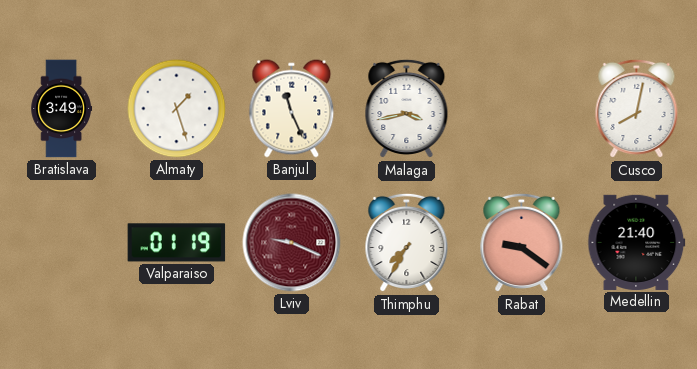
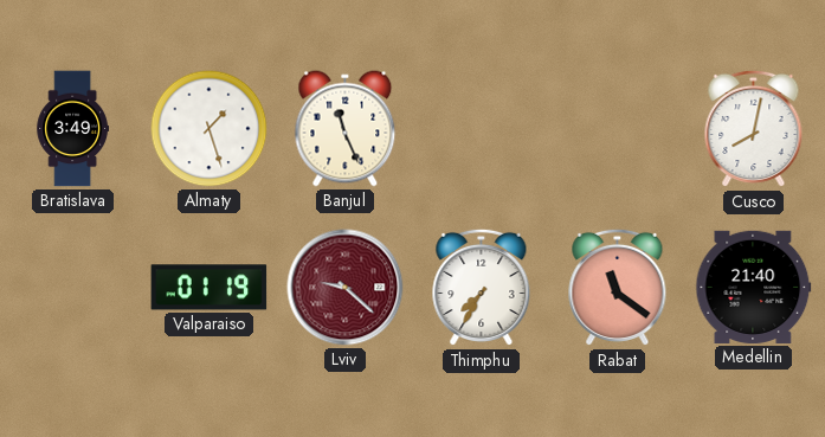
Malaga: 3:43 -> none (407, 109)
Lviv: 9:19 -> 9:22 (346, 288)
Rabat: 9:21 -> 11:21 (618, 288)
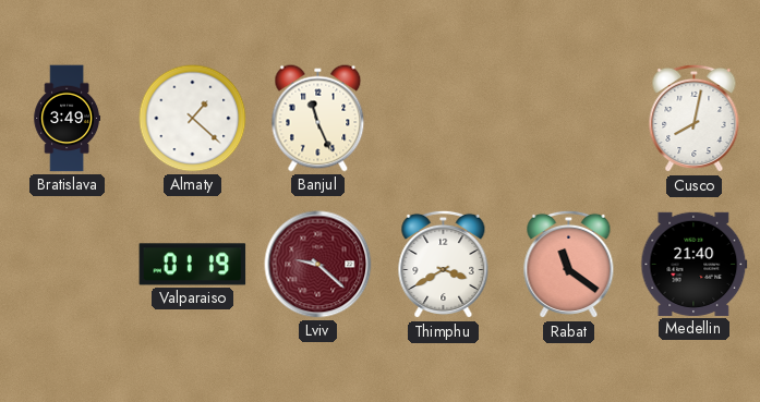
Almaty: 1:27 -> 1:22 (193, 119)
Thimphu: 7:35 -> 3:40 (444, 265)
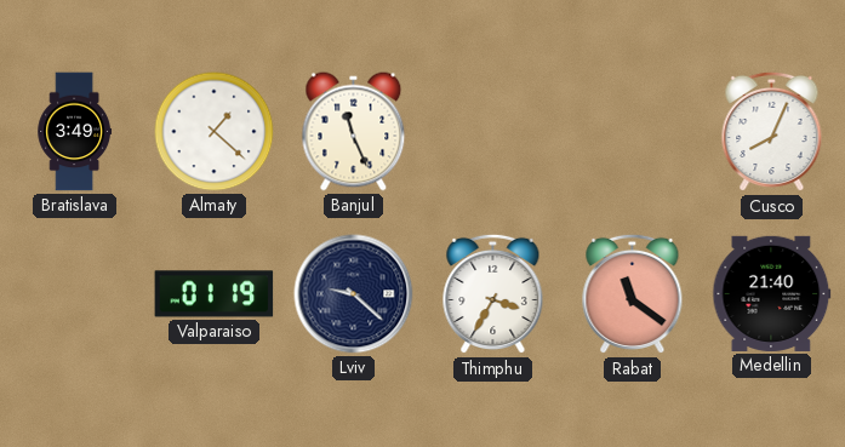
Cusco: 8:02 -> 8:04 (772, 132)
Lviv dial: burgundy -> navy (354, 294)
Thimphu: 3:40 -> 3:35 (493, 294)
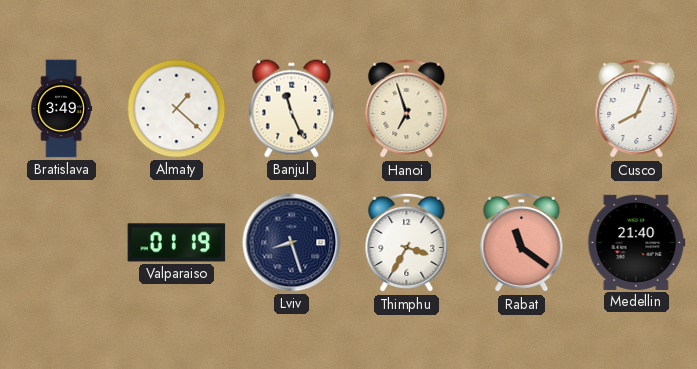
Hanoi: none -> 6:57 (407, 109)
Lviv: 9:22 -> 8:27 (292, 243)
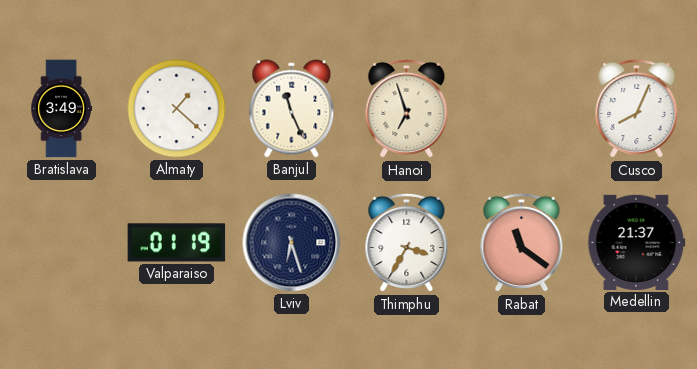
Lviv: 8:27 -> 6:27 (292, 243)
Medellin: 21:40 -> 21:37 (637, 242)
